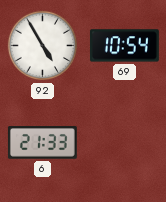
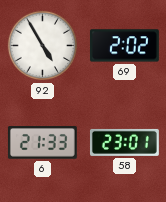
69: 10:54 -> 2:02 (124, 46)
58: none -> 23:01 (124, 142)
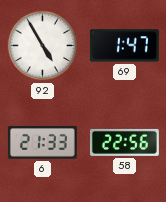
69: 2:02 -> 1:47 (124, 46)
58: 23:01 -> 22:56 (124, 142)
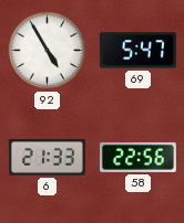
69: 1:47 -> 5:47 (137, 51)
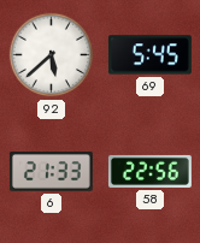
92: 4:55 -> 5:38 (52, 55)
69: 5:47 -> 5:45 (149, 55)
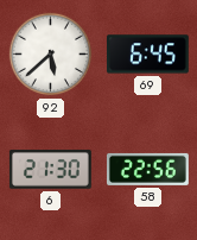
69: 5:45 -> 6:45 (147, 55)
6: 21:33 -> 21:30 (50, 170)
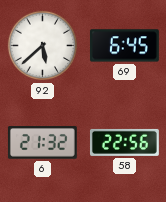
6: 21:30 -> 21:32 (42, 143)
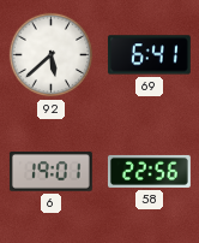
69: 6:45 -> 6:41 (149, 55)
6: 21:32 -> 19:01 (50, 172)
